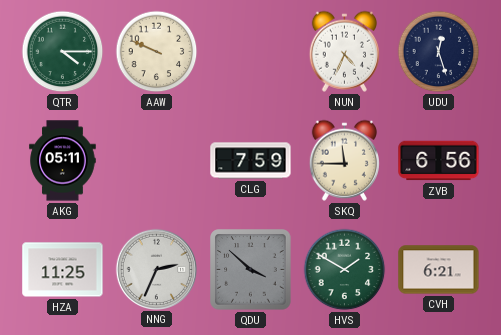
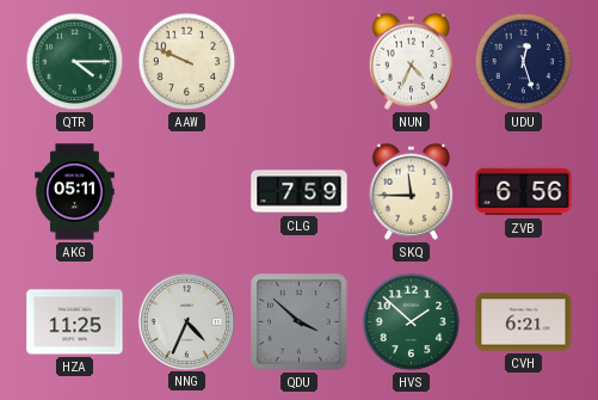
NNG: 2:34 -> 4:34 (186, 321)
HVS: 1:50 -> 1:52 (412, 322)
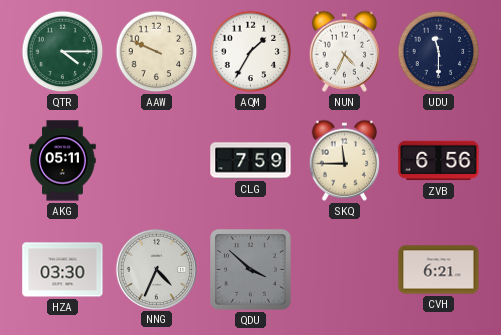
AQM: none -> 1:35 (251, 52)
UDU: 12:27 -> 11:30 (439, 52)
HZA: 11:25 -> 03:30 (63, 270)
HVS: 1:52 -> none (412, 322)
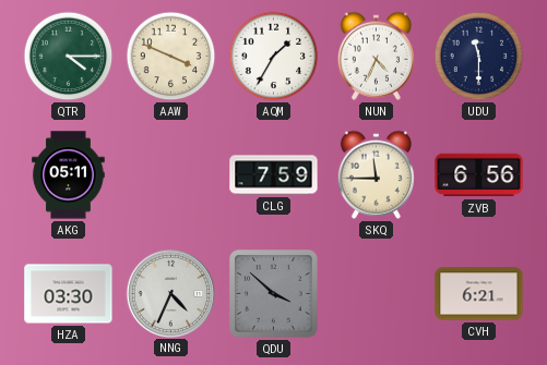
AAW: 9:49 -> 3:49 (171, 57)
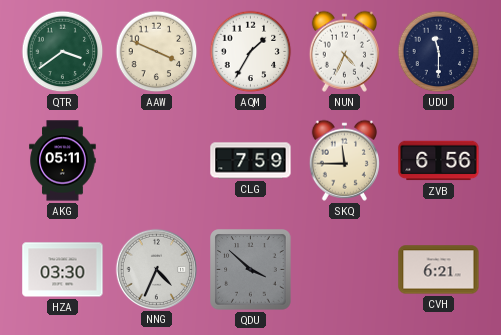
QTR: 4:15 -> 3:39 (63, 52)
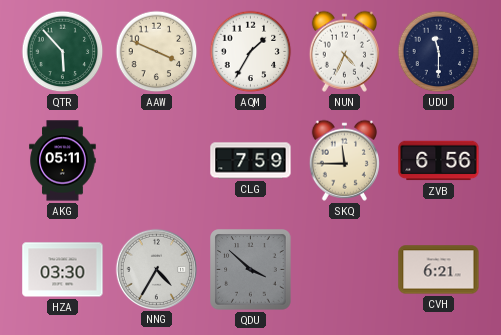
QTR: 3:39 -> 5:53 (63, 52)
NNG: 4:34 -> 4:35 (156, 269)
